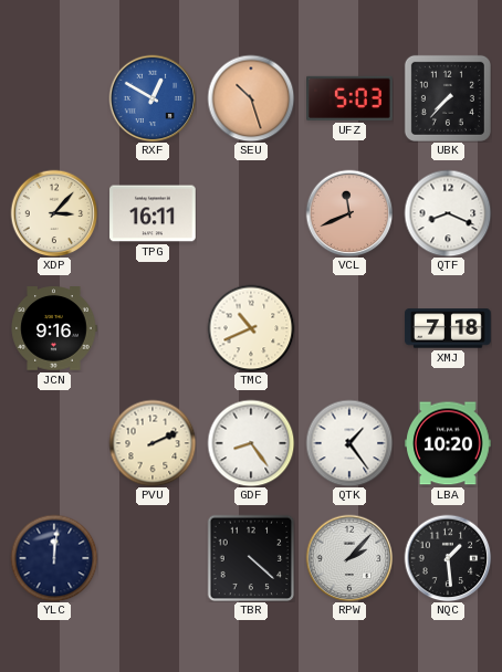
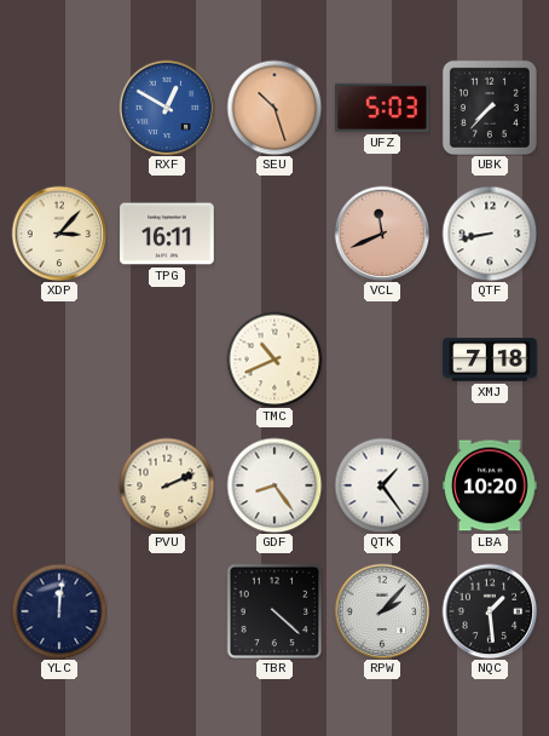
QTF: 8:19 -> 8:43 (490, 234)
JCN: 9:16 -> none (54, 328)
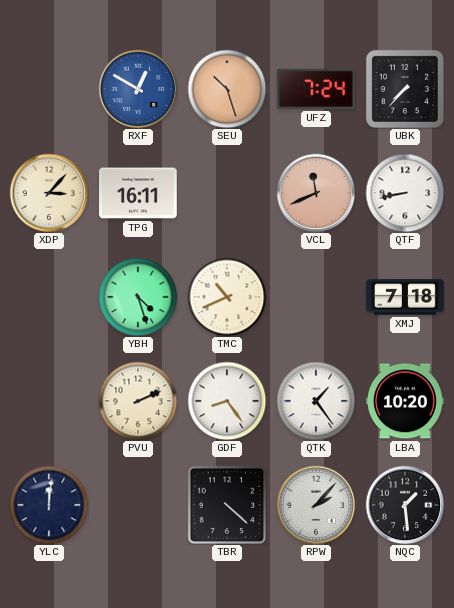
UFZ: 5:03 -> 7:24 (317, 89)
YBH: none -> 4:27 (138, 297)
